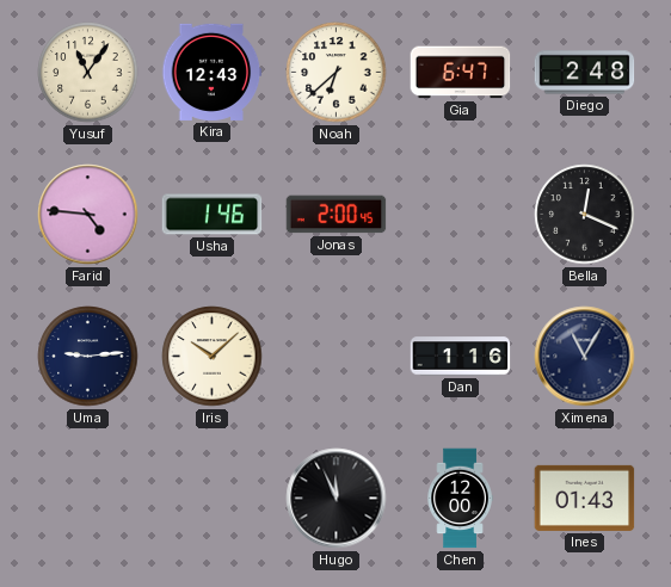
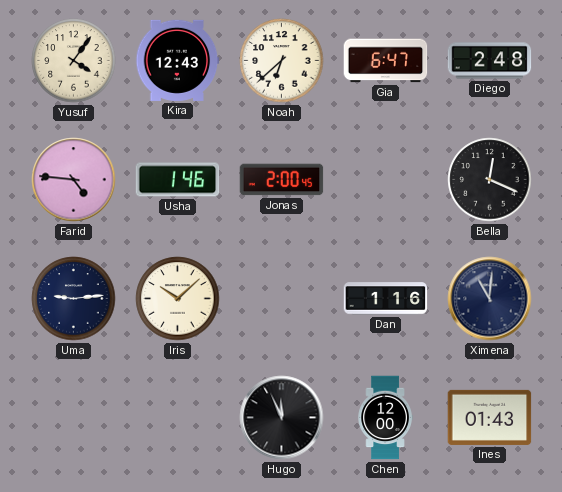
Yusuf: 11:06 -> 4:06 (74, 61)
Ximena: 11:05 -> 11:01 (490, 299)
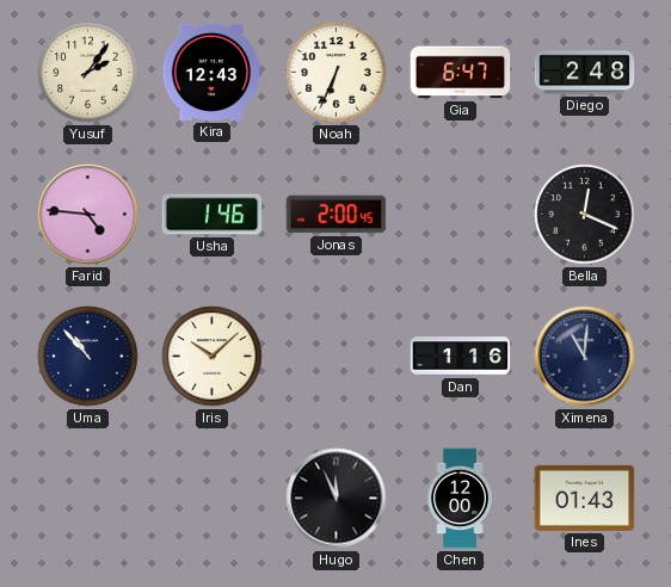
Yusuf: 4:06 -> 2:06 (88, 73)
Noah: 6:38 -> 6:34 (337, 73)
Uma: 9:14 -> 10:53 (88, 357)
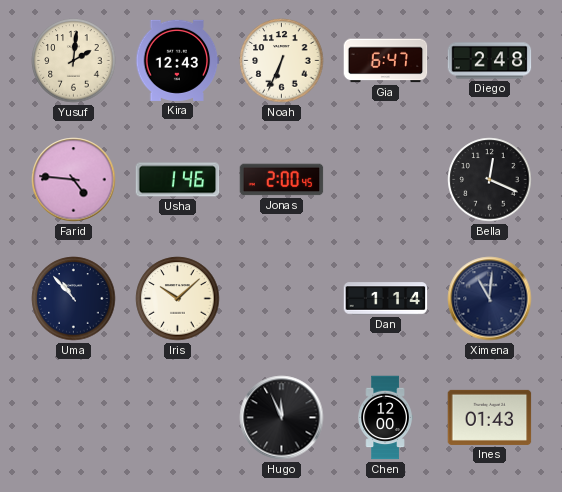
Yusuf: 2:06 -> 2:01 (74, 61)
Dan: 1:16 -> 1:14 (386, 299)
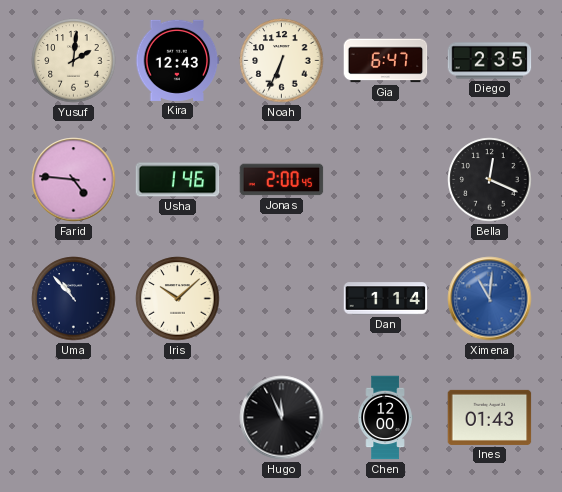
Diego: 2:48 -> 2:35 (490, 61)
Ximena dial: navy -> blue (490, 299)
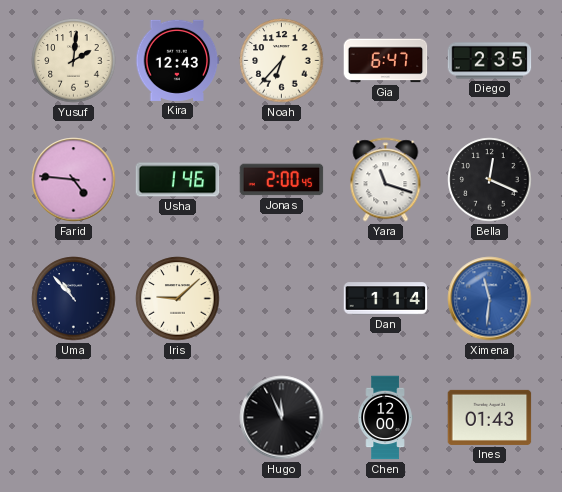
Noah: 6:34 -> 6:37 (282, 61)
Yara: none -> 11:18 (386, 180)
Iris: 10:08 -> 9:08 (178, 299)
Ximena: 11:01 -> 11:31 (490, 299)
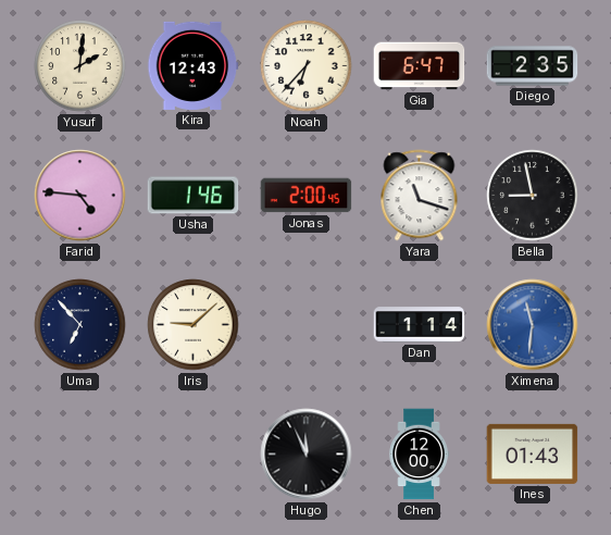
Bella: 12:19 -> 8:58 (533, 196)
Uma: 10:53 -> 6:53 (80, 325)
